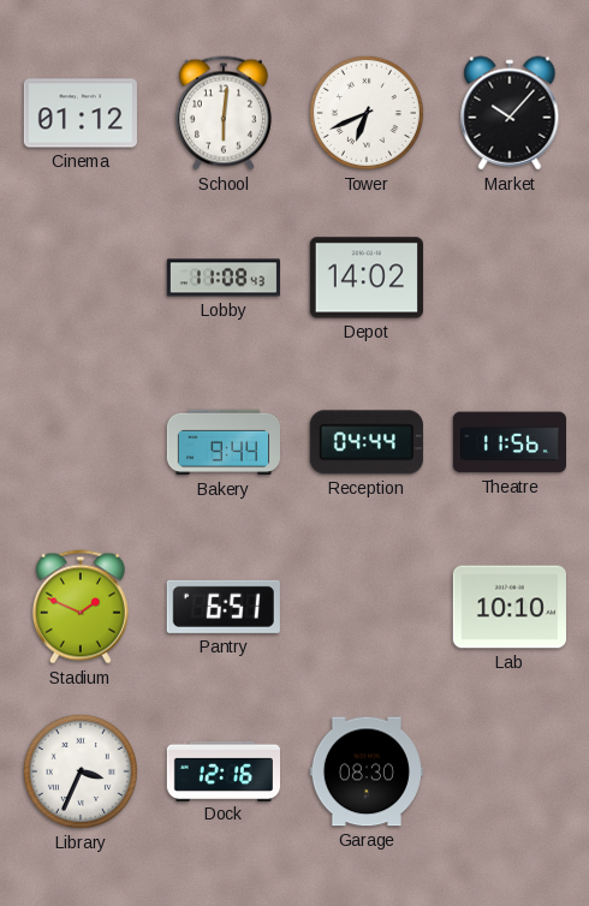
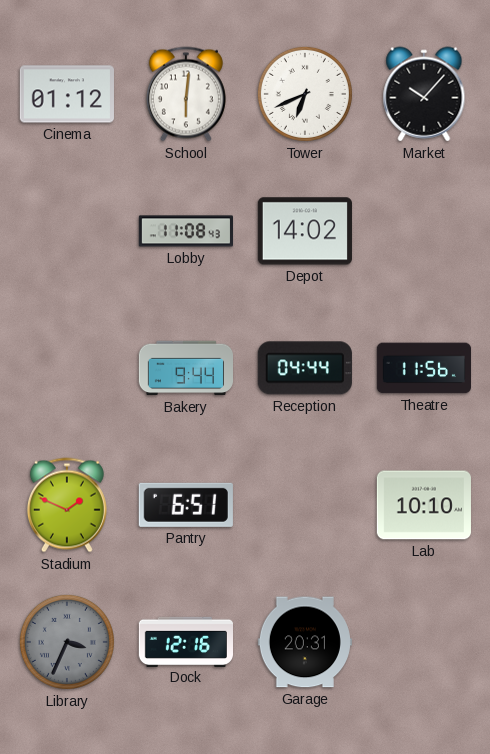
Library dial: white -> grey (67, 642)
Garage: 08:30 -> 20:31 (305, 642)
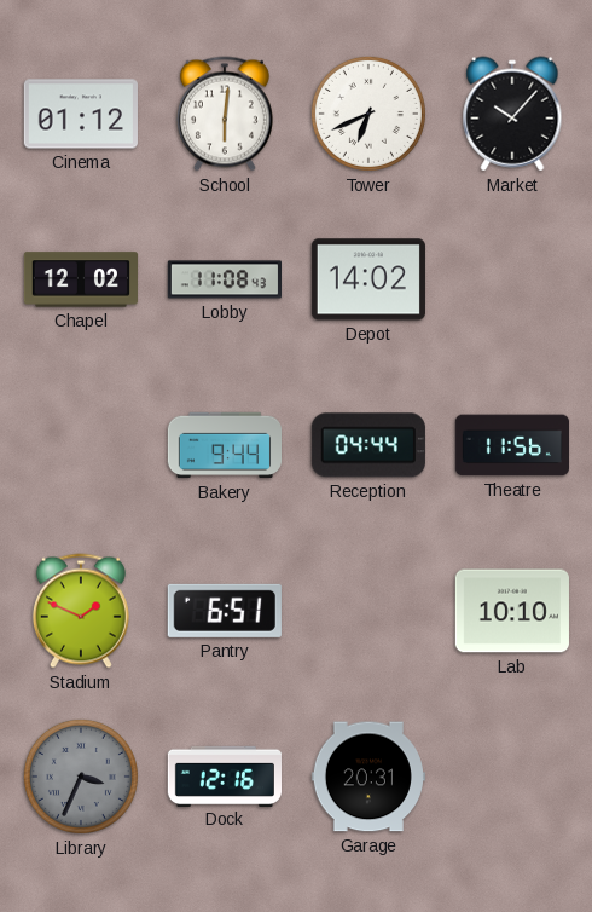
Chapel: none -> 12:02 (80, 279)
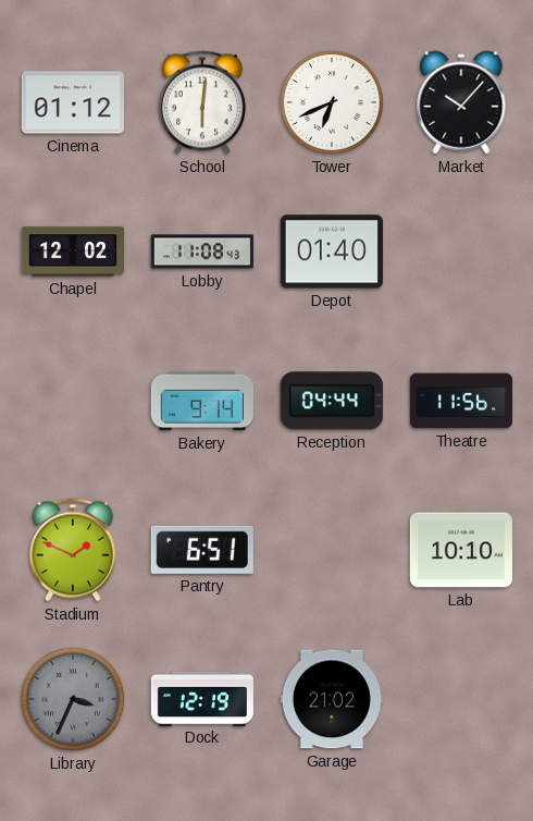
Depot: 14:02 -> 01:40 (332, 252)
Bakery: 9:44 -> 9:14 (201, 401)
Dock: 12:16 -> 12:19 (201, 698)
Garage: 20:31 -> 21:02 (332, 699)
